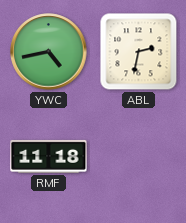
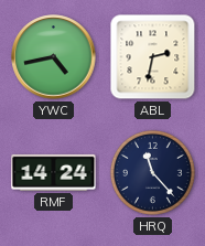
RMF: 11:18 -> 14:24 (54, 172)
HRQ: none -> 11:23 (152, 172)
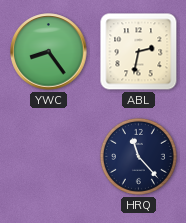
YWC: 4:43 -> 8:24 (49, 52)
RMF: 14:24 -> none (54, 172)
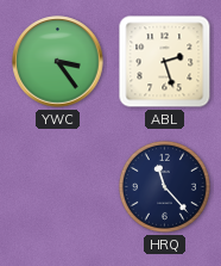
YWC: 8:24 -> 3:24 (58, 62)
ABL: 2:32 -> 2:27 (165, 62)
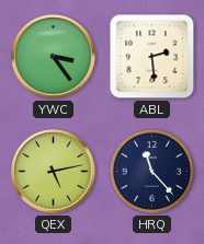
ABL: 2:27 -> 2:29 (152, 57)
QEX: none -> 5:13 (54, 172)
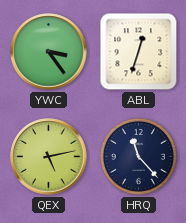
ABL: 2:29 -> 12:33 (139, 52)
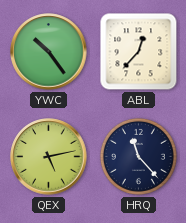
YWC: 3:24 -> 10:24 (49, 52)
ABL: 12:33 -> 12:37 (139, 52)
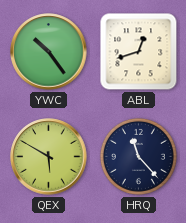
ABL: 12:37 -> 12:42 (139, 52)
QEX: 5:13 -> 5:50 (49, 157)
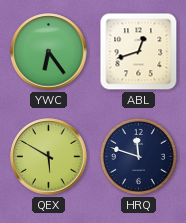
YWC: 10:24 -> 6:24 (49, 52)
HRQ: 11:23 -> 11:48 (138, 156)
